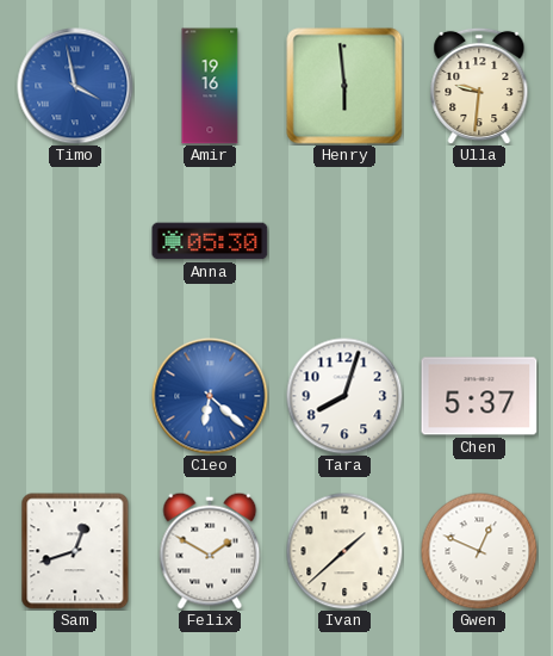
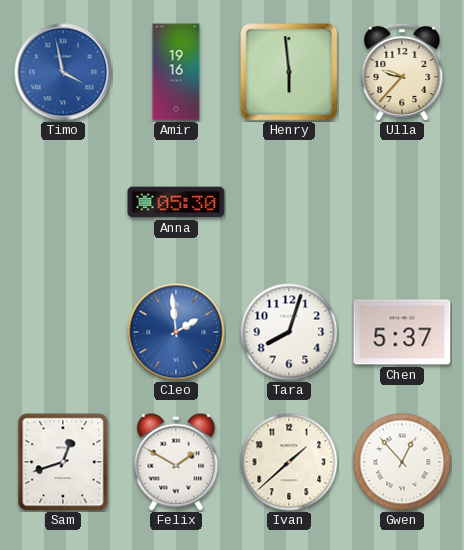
Ulla: 9:31 -> 9:37 (402, 72)
Cleo: 6:22 -> 1:59 (176, 332)
Gwen: 12:49 -> 12:53 (402, 462)
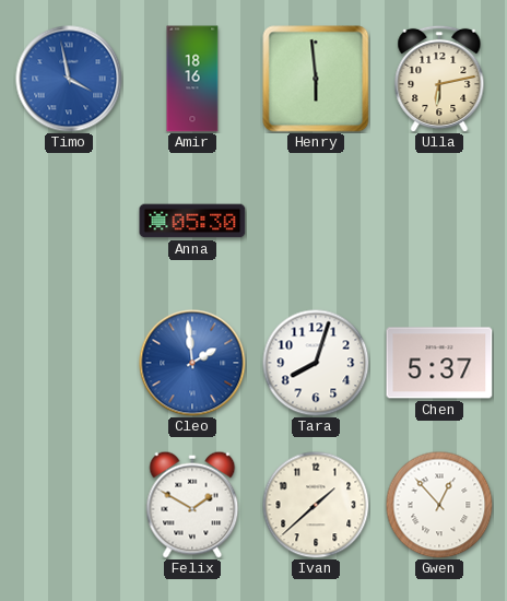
Amir: 19:16 -> 18:16 (192, 79)
Ulla: 9:37 -> 6:13 (439, 79)
Sam: 12:42 -> none (63, 462)
